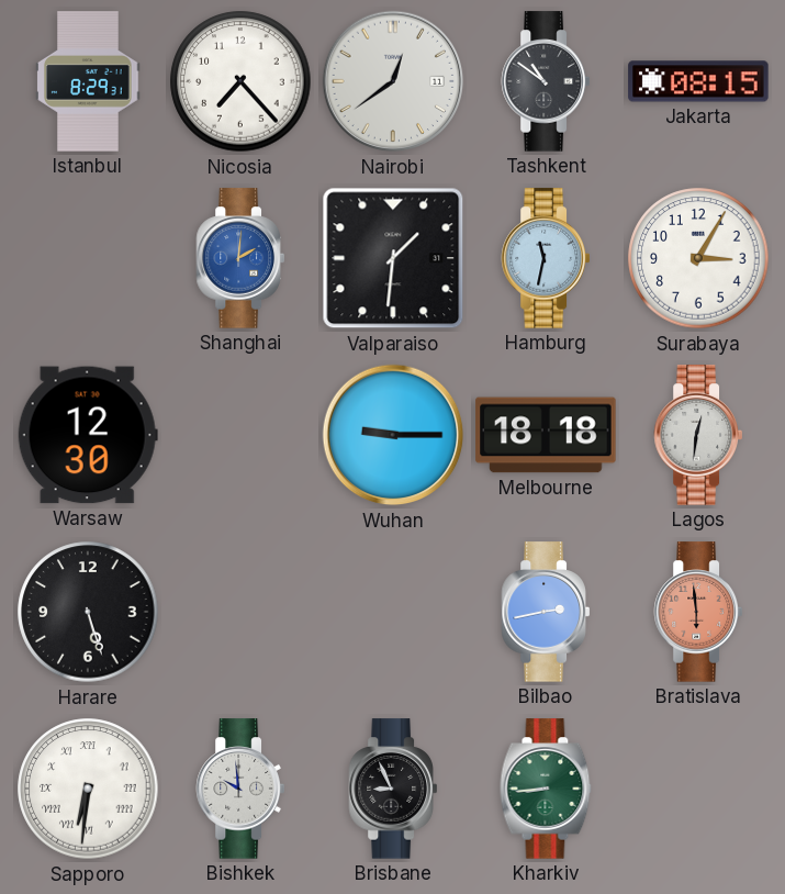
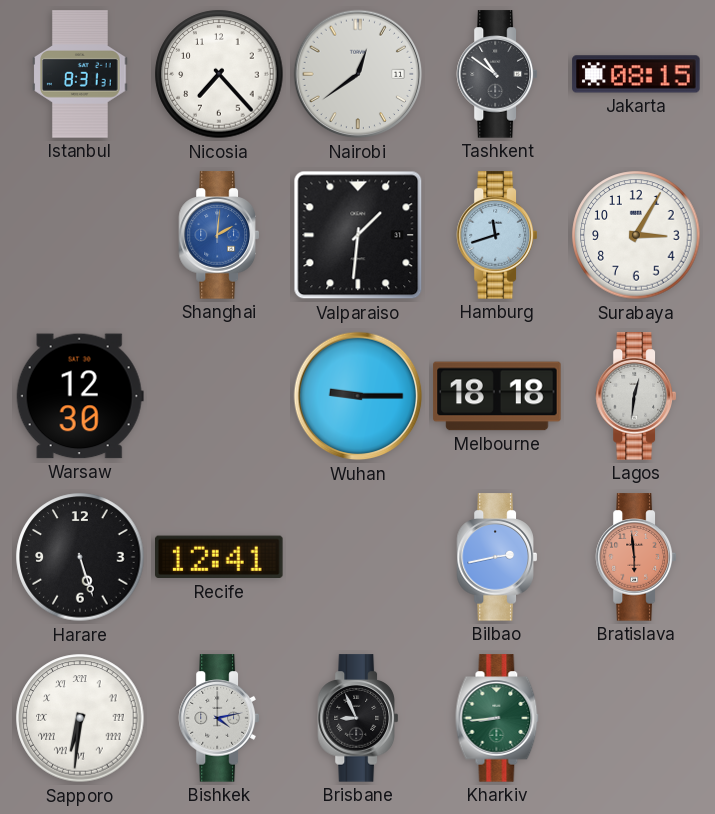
Istanbul: 8:29 -> 8:31 (80, 74)
Hamburg: 11:32 -> 11:42 (496, 235)
Recife: none -> 12:41 (220, 557)
Bishkek: 9:59 -> 4:13 (218, 718)
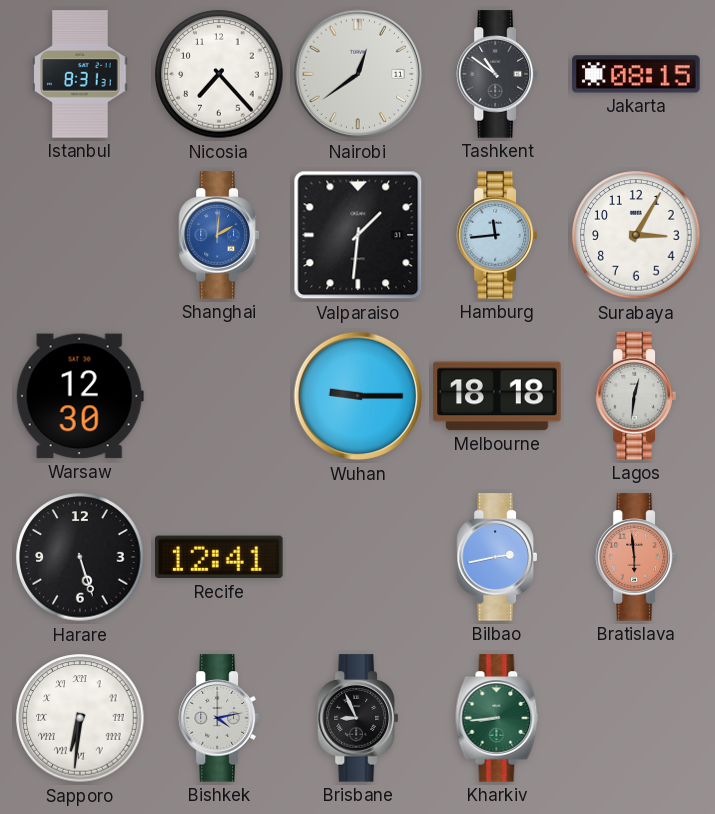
Hamburg: 11:42 -> 11:44 (496, 235)
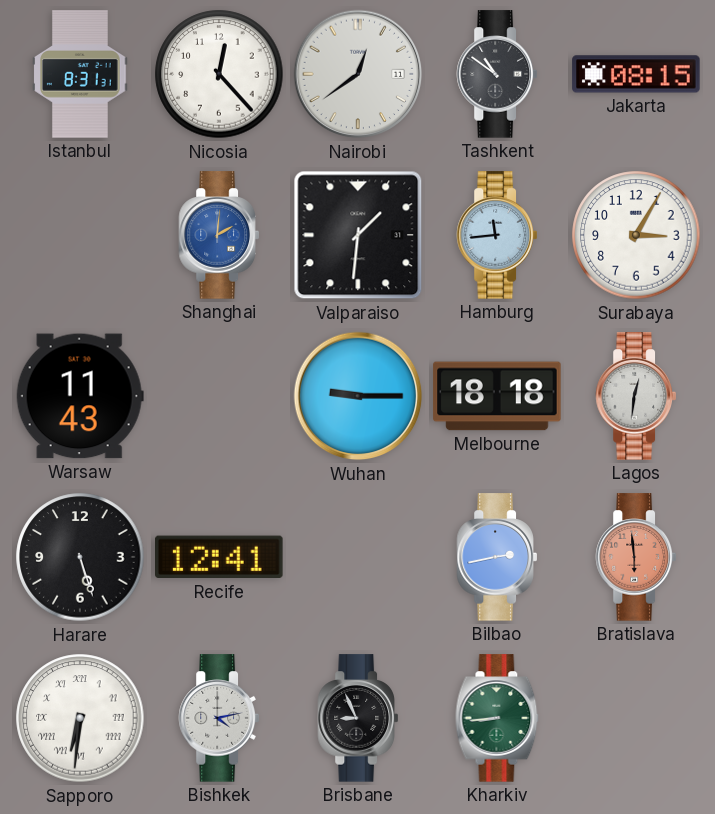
Nicosia: 7:23 -> 12:23 (219, 74)
Warsaw: 12:30 -> 11:43 (80, 396)
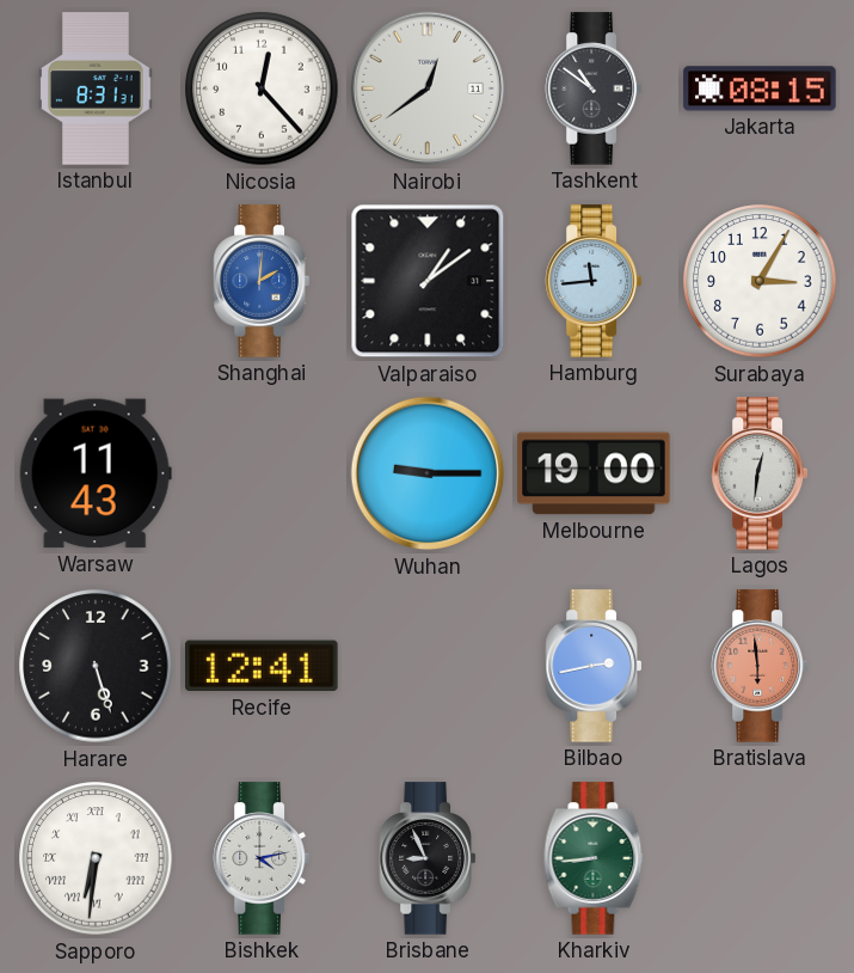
Valparaiso: 1:31 -> 1:09 (428, 281)
Melbourne: 18:18 -> 19:00 (594, 473)
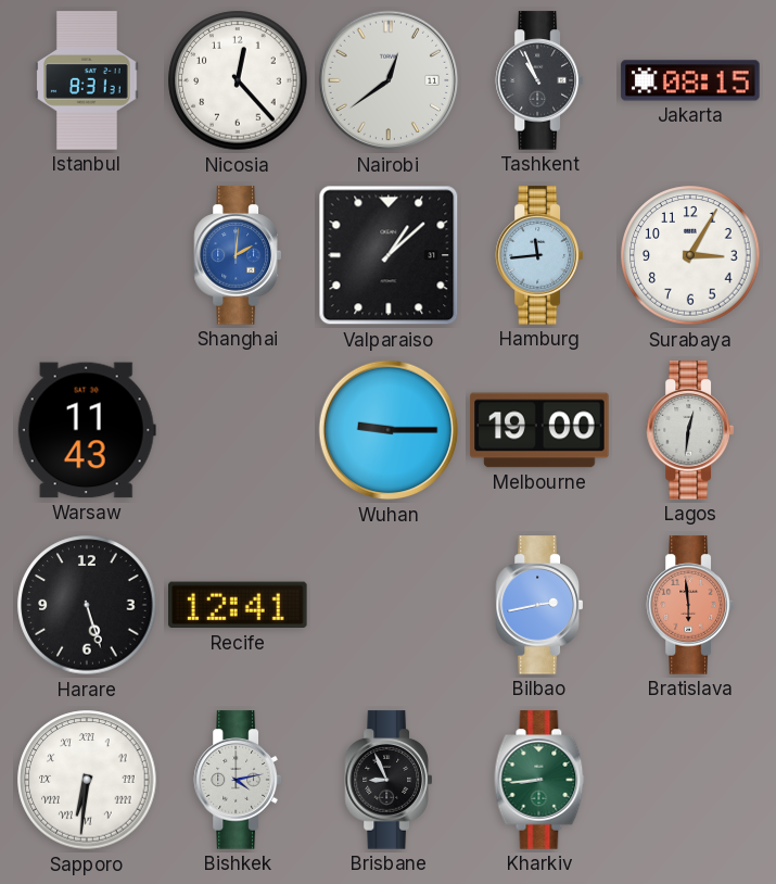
Tashkent: 10:51 -> 10:56 (538, 80)
Valparaiso: 1:09 -> 1:08 (389, 255)
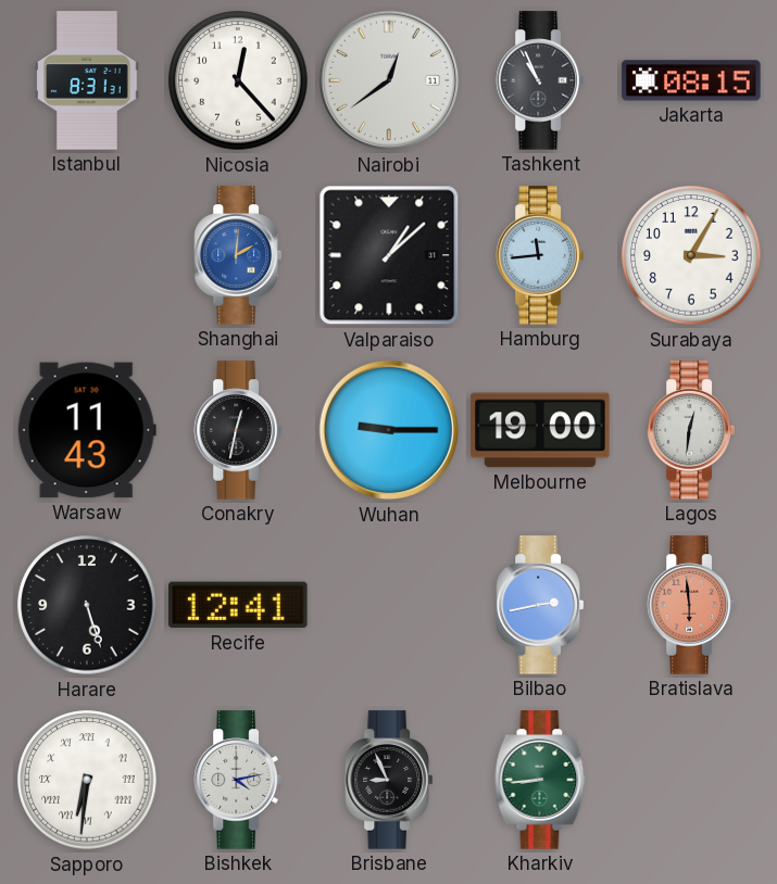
Conakry: none -> 12:32 (237, 430)
